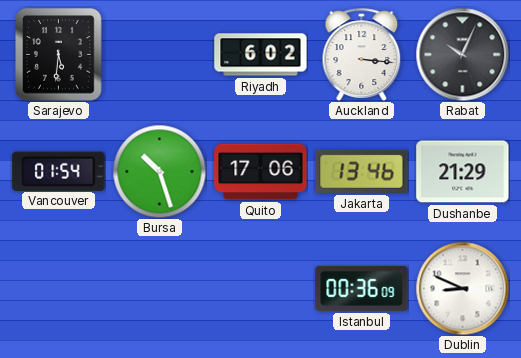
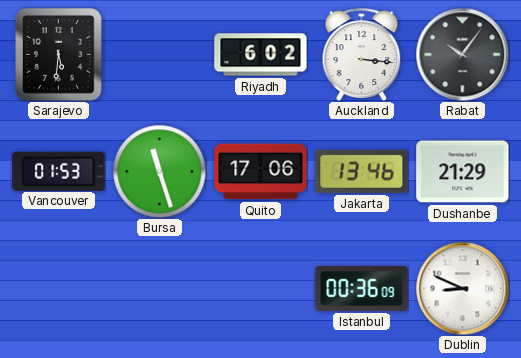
Rabat: 10:04 -> 10:06 (462, 54)
Vancouver: 01:54 -> 01:53 (59, 171)
Bursa: 10:27 -> 11:27 (159, 171)
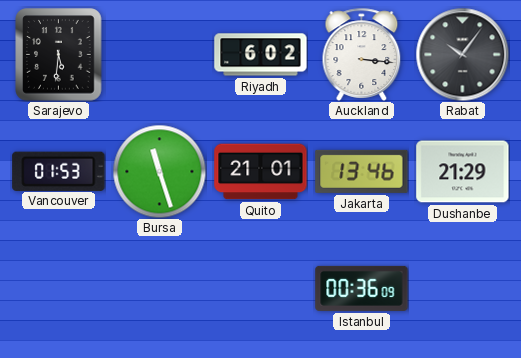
Quito: 17:06 -> 21:01 (261, 172)
Dublin: 8:49 -> none (462, 288)
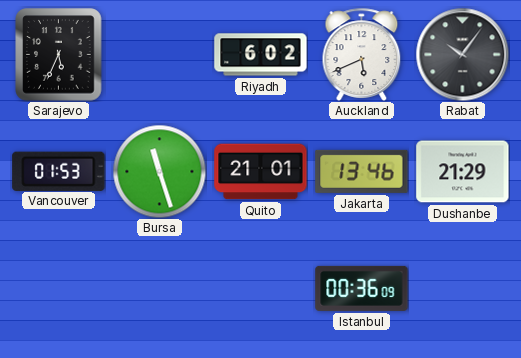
Sarajevo: 5:31 -> 5:34 (59, 55)
Auckland: 3:16 -> 5:41 (362, 54)
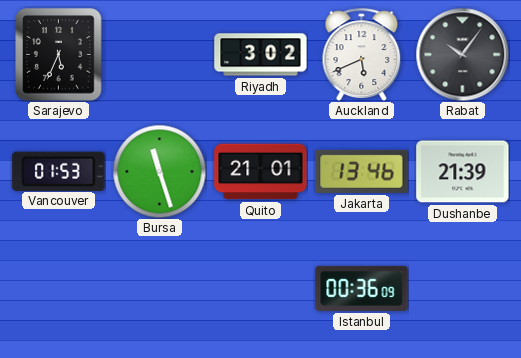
Riyadh: 6:02 -> 3:02 (261, 55)
Dushanbe: 21:29 -> 21:39 (463, 172)
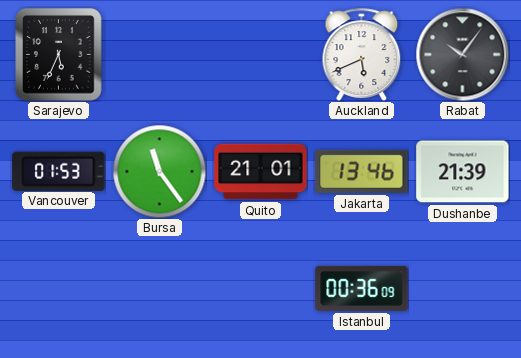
Riyadh: 3:02 -> none (261, 55)
Bursa: 11:27 -> 11:24 (159, 171)
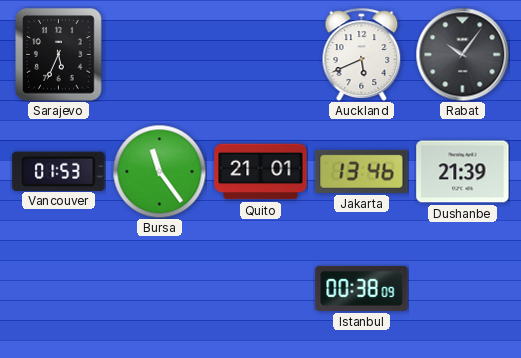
Istanbul: 00:36 -> 00:38 (362, 288)
